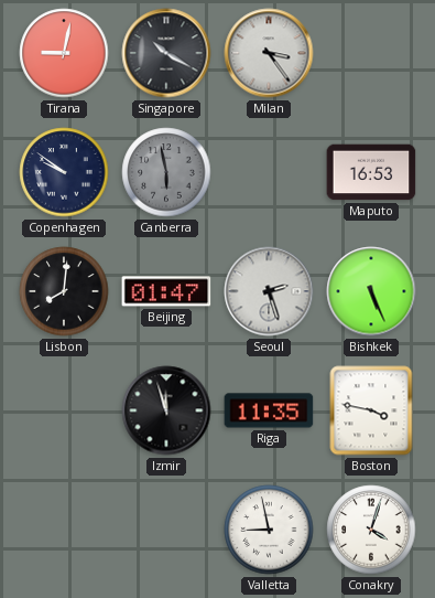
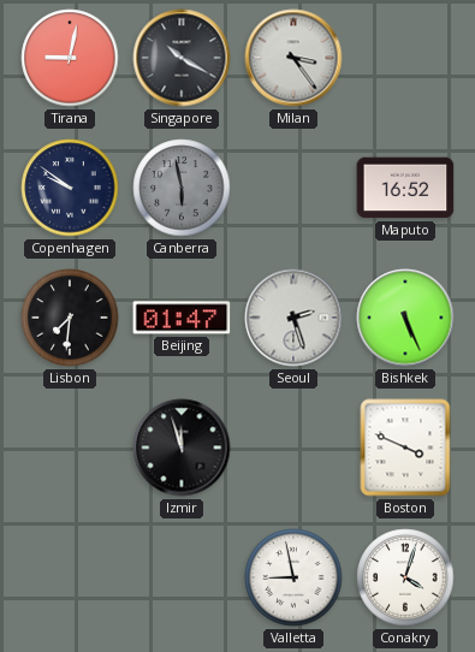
Maputo: 16:53 -> 16:52 (405, 188)
Lisbon: 8:01 -> 7:31 (70, 318)
Riga: 11:35 -> none (269, 410)
Boston: 3:47 -> 3:49 (405, 447)
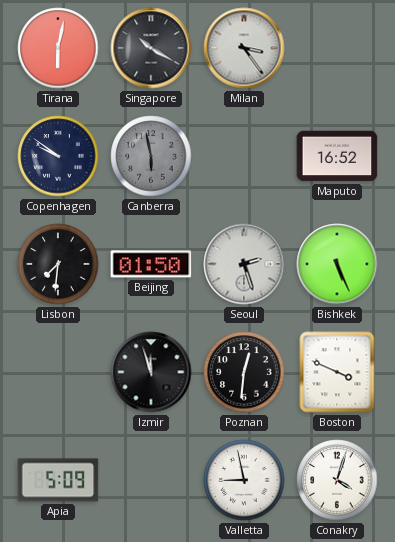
Tirana: 9:02 -> 6:02 (58, 48)
Beijing: 01:47 -> 01:50 (151, 264)
Poznan: none -> 12:31 (244, 372)
Apia: none -> 5:09 (58, 480)
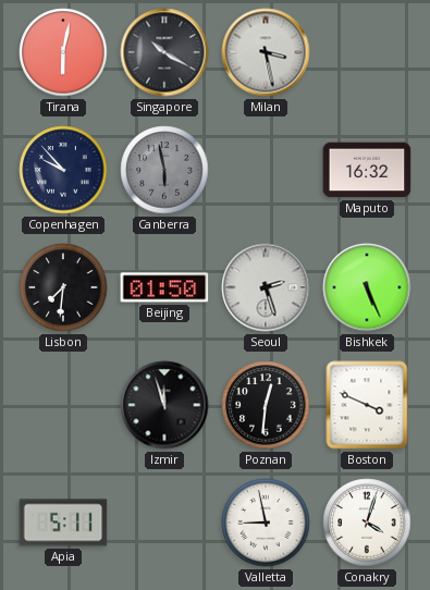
Milan: 3:24 -> 3:28 (266, 52)
Copenhagen: 9:51 -> 9:53 (63, 170)
Maputo: 16:52 -> 16:32 (367, 170)
Apia: 5:09 -> 5:11 (63, 523)
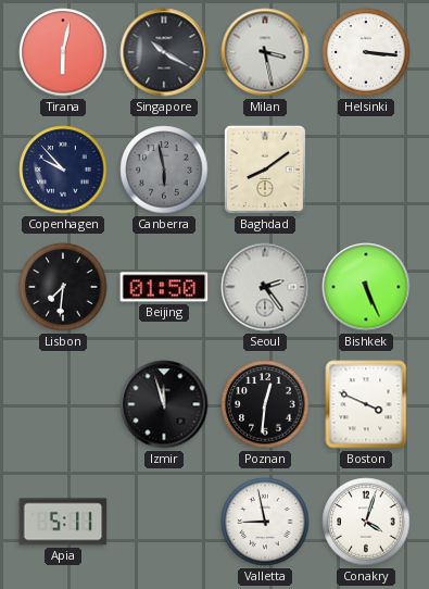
Helsinki: none -> 3:16 (366, 52)
Baghdad: none -> 8:09 (265, 170)
Maputo: 16:32 -> none (367, 170)
Seoul: 2:27 -> 2:24 (265, 287)
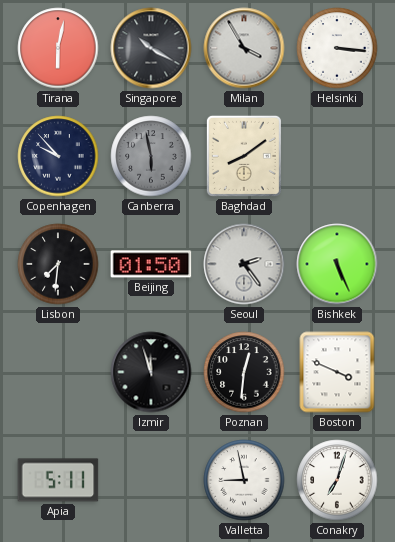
Milan: 3:28 -> 3:55 (244, 48)
Conakry: 4:03 -> 7:03 (337, 480)
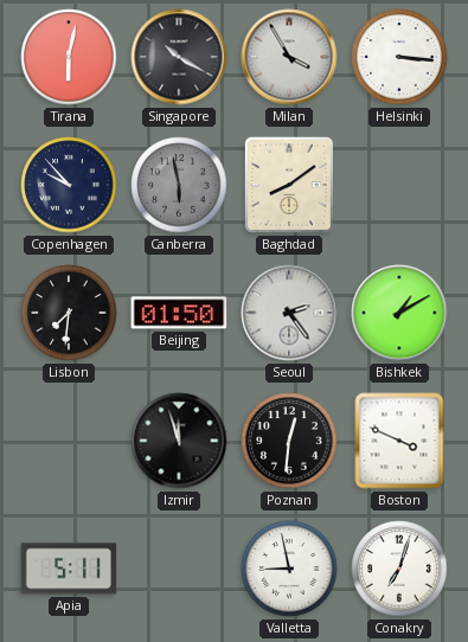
Bishkek: 5:26 -> 1:10 (399, 313)
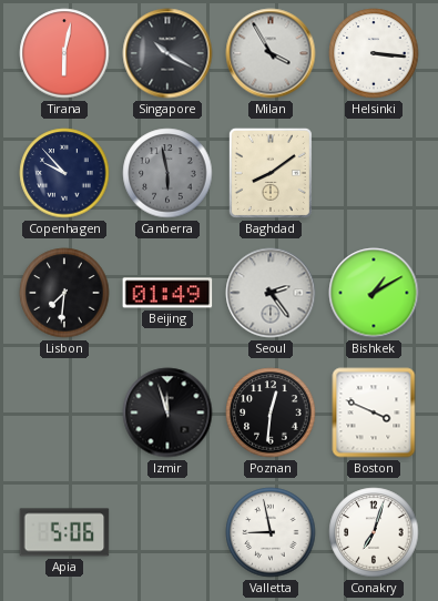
Beijing: 01:50 -> 01:49 (167, 293)
Apia: 5:11 -> 5:06 (64, 532)
